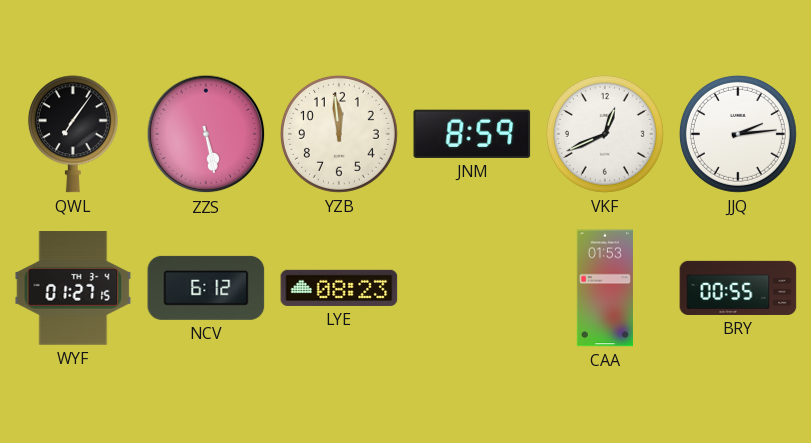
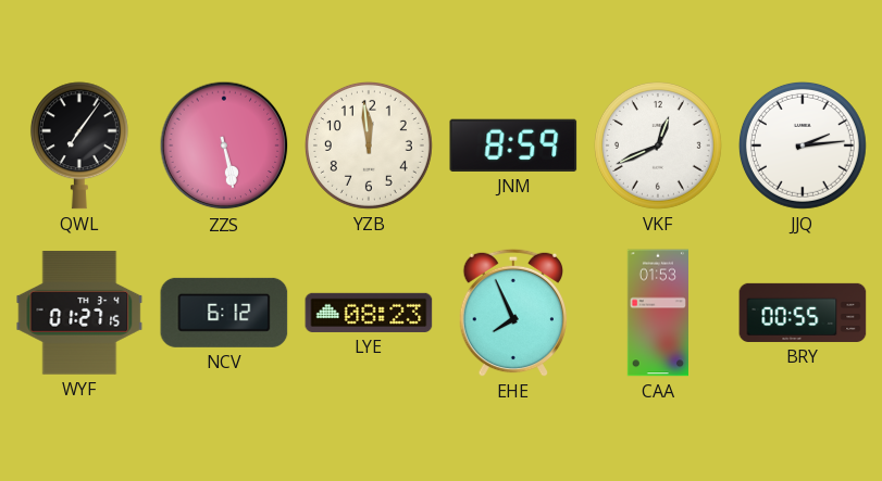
EHE: none -> 7:56 (513, 313)
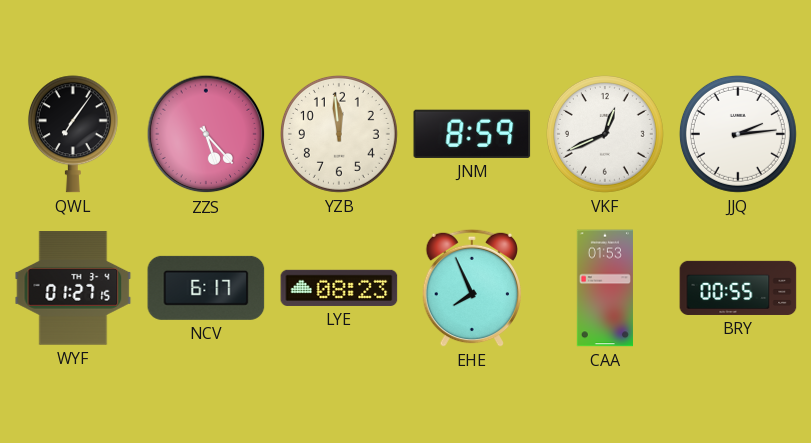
ZZS: 5:28 -> 5:23 (206, 134)
NCV: 6:12 -> 6:17 (206, 288)
